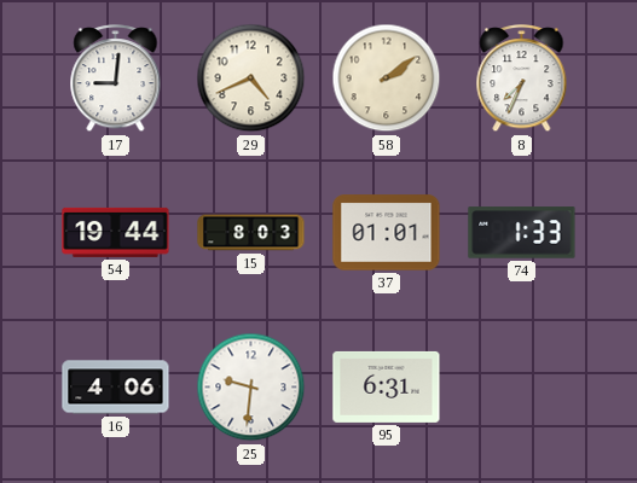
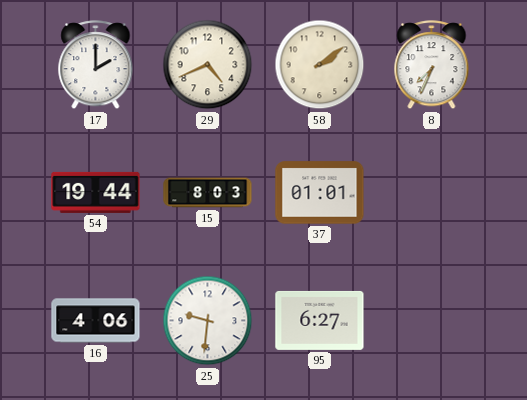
17: 9:01 -> 2:00 (96, 65)
74: 1:33 -> none (522, 233)
95: 6:31 -> 6:27 (320, 320)
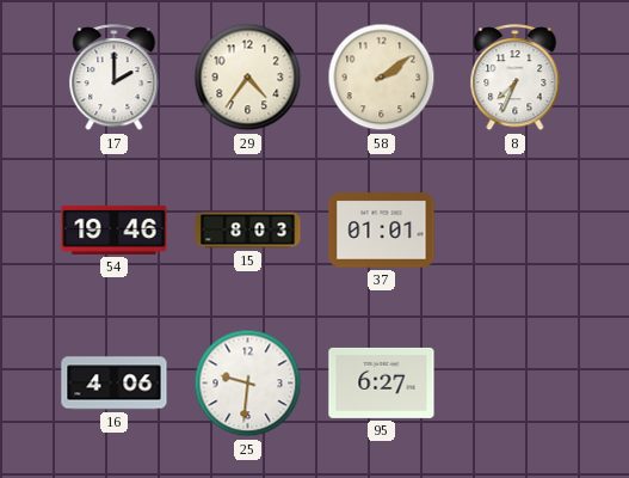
29: 4:41 -> 4:36 (248, 78)
54: 19:44 -> 19:46 (115, 229)
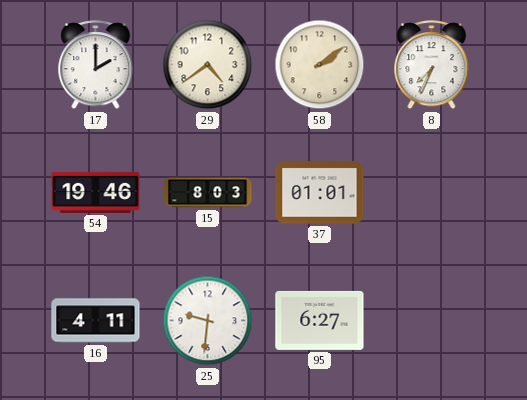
29: 4:36 -> 4:39 (208, 65)
16: 4:06 -> 4:11 (96, 321)
